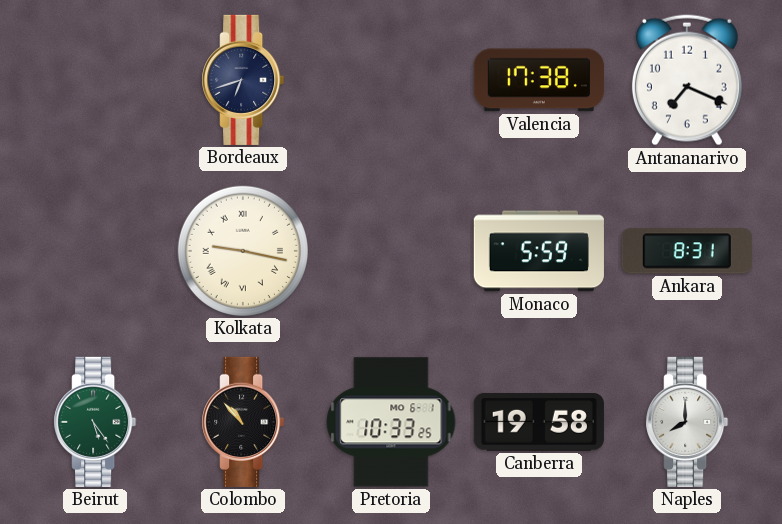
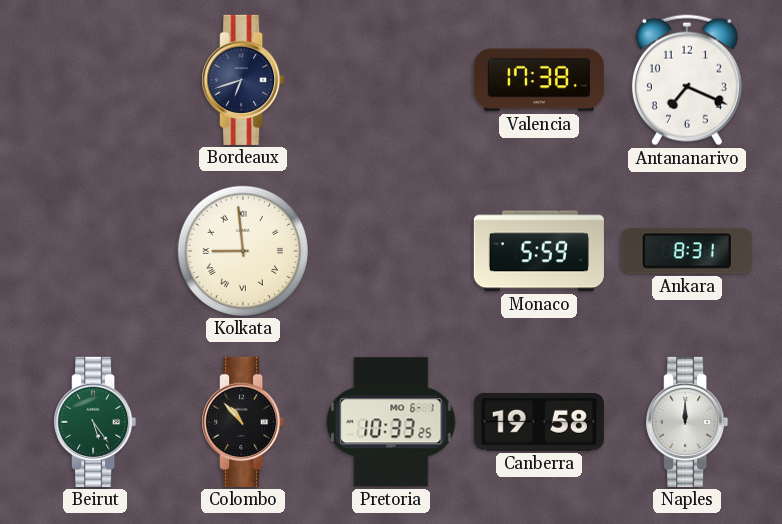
Kolkata: 9:17 -> 8:59 (243, 251)
Naples: 8:00 -> 12:00 (687, 422)
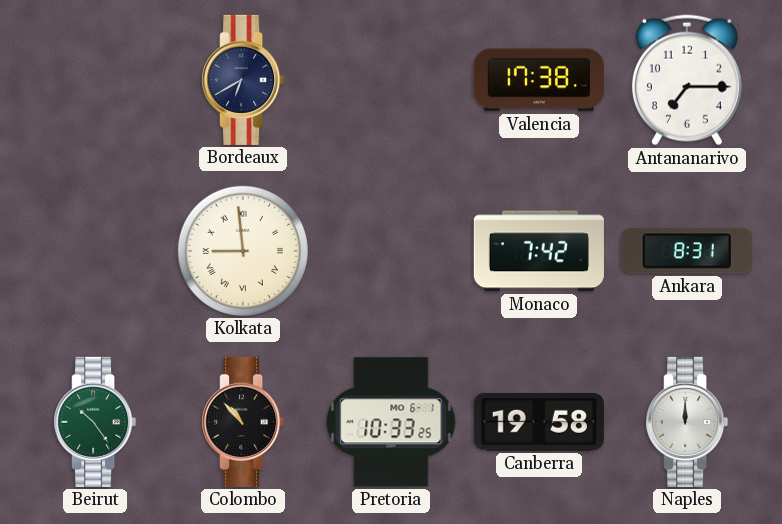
Bordeaux: 6:42 -> 6:40 (243, 80)
Antananarivo: 7:19 -> 7:15 (687, 80)
Monaco: 5:59 -> 7:42 (539, 251)
Beirut: 5:24 -> 10:24 (95, 422)
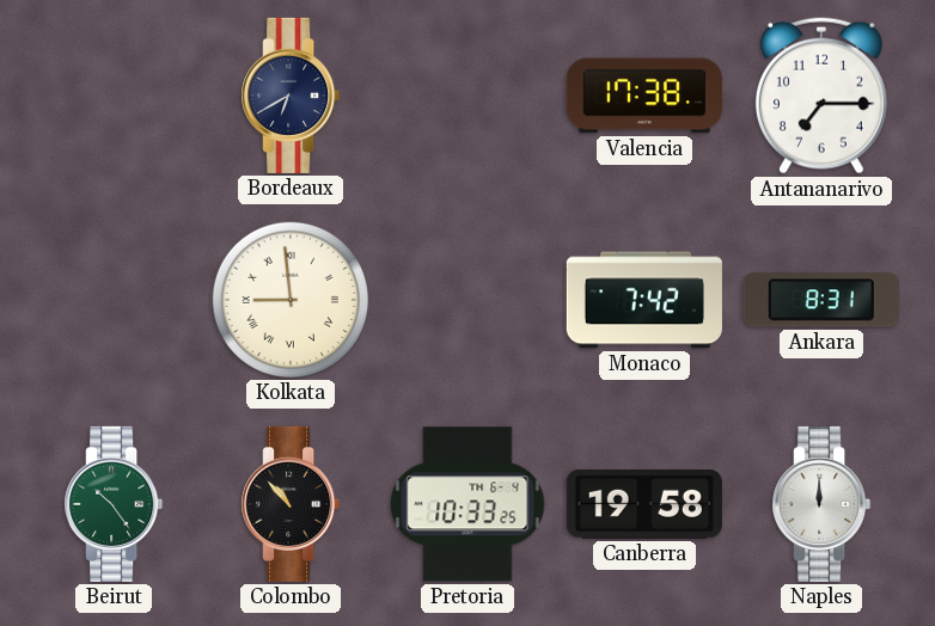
Pretoria date: MO 6-1 -> TH 6-4 (467, 504)
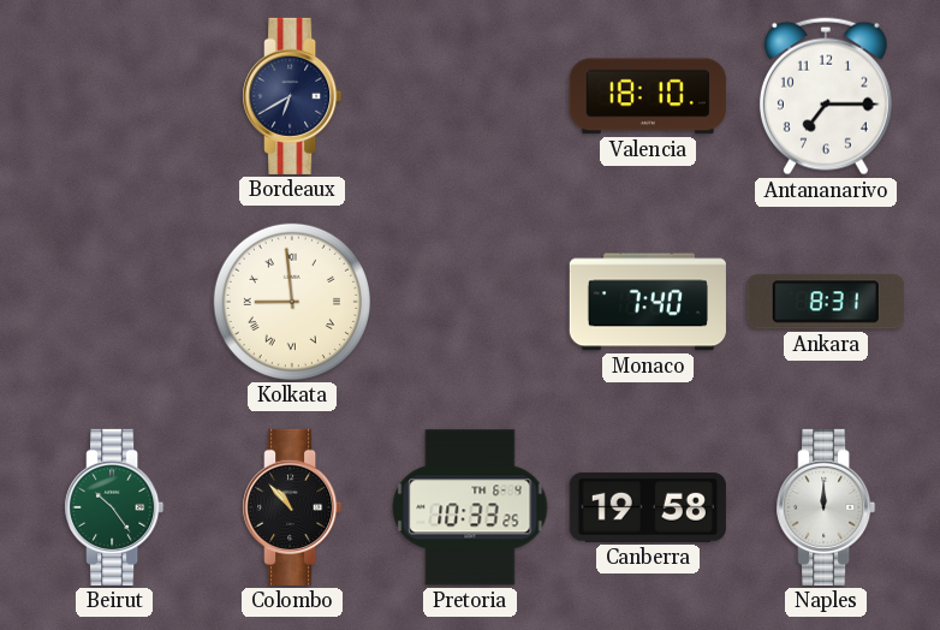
Valencia: 17:38 -> 18:10 (648, 96)
Monaco: 7:42 -> 7:40 (648, 302)
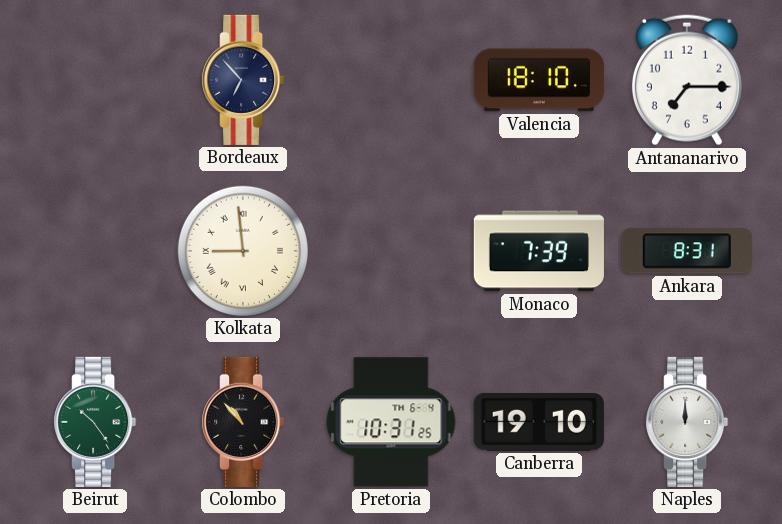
Bordeaux: 6:40 -> 6:53 (243, 80)
Monaco: 7:40 -> 7:39 (539, 251)
Pretoria: 10:33 -> 10:31 (391, 422)
Canberra: 19:58 -> 19:10 (539, 422)
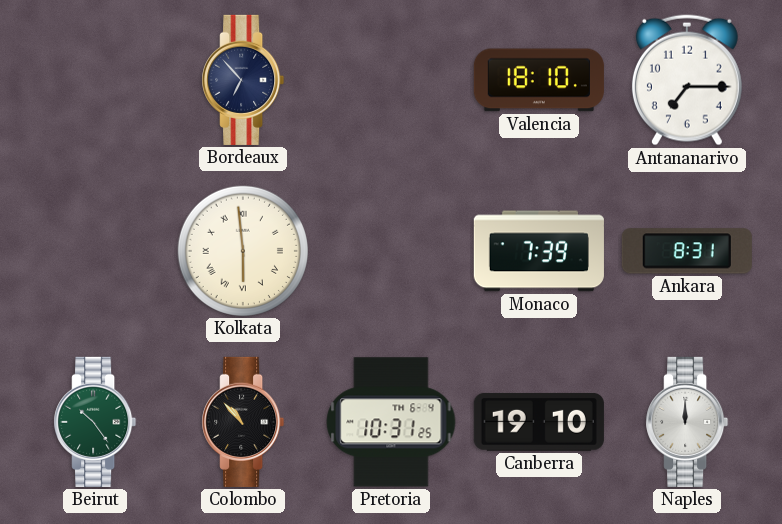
Kolkata: 8:59 -> 5:59 (243, 251)
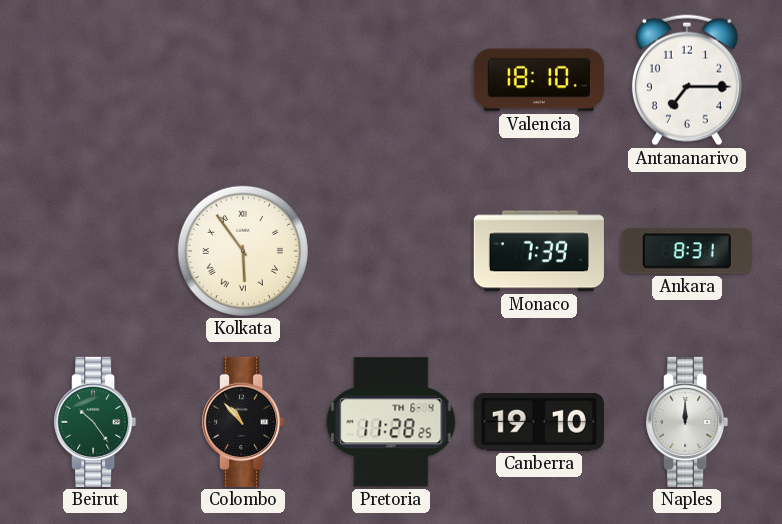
Bordeaux: 6:53 -> none (243, 80)
Kolkata: 5:59 -> 5:54 (243, 251)
Pretoria: 10:31 -> 11:28 (391, 422)
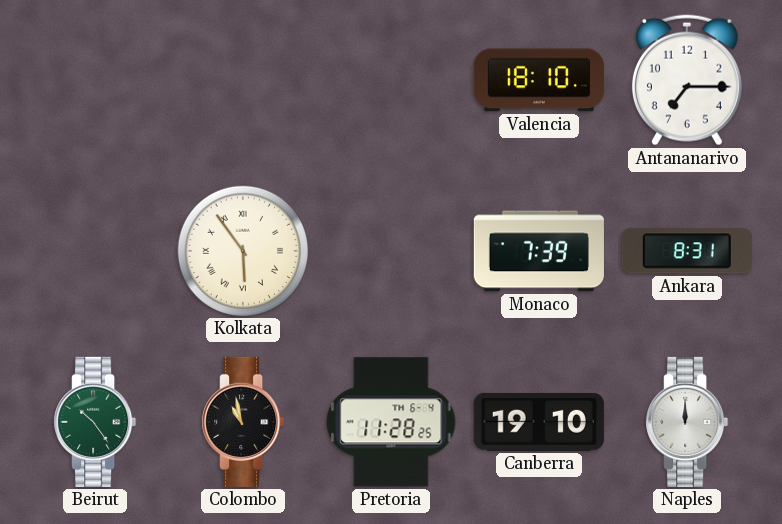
Colombo: 10:53 -> 10:58 (243, 422)
